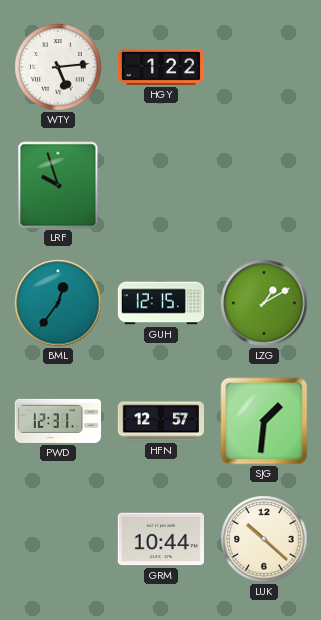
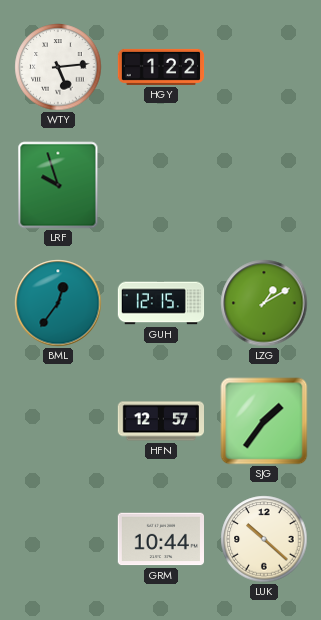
PWD: 12:31 -> none (57, 421)
SJG: 1:31 -> 1:36 (264, 421)
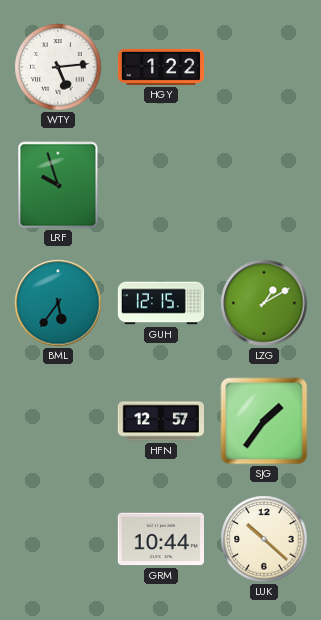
BML: 12:36 -> 5:36 (58, 303)
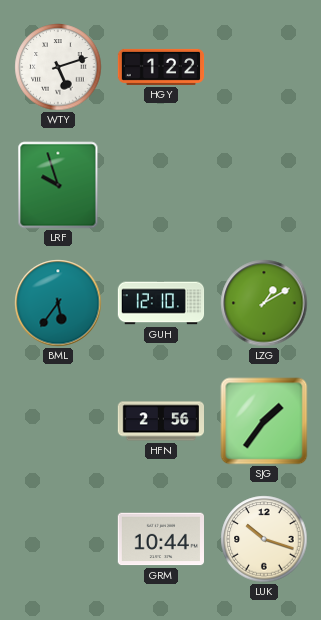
WTY: 5:14 -> 5:12 (58, 67)
GUH: 12:15 -> 12:10 (161, 303)
HFN: 12:57 -> 2:56 (160, 421)
LUK: 10:22 -> 10:18 (264, 539)
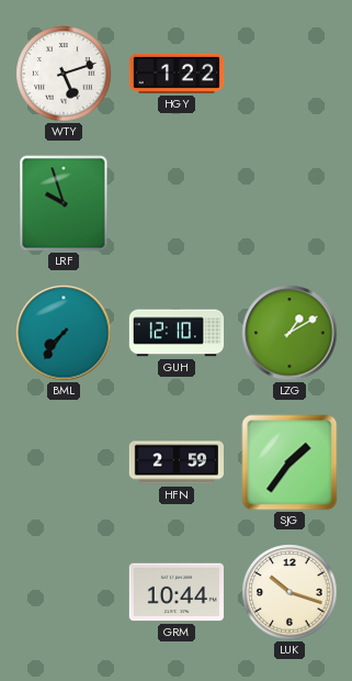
BML: 5:36 -> 7:36 (64, 333)
HFN: 2:56 -> 2:59 (175, 462)
